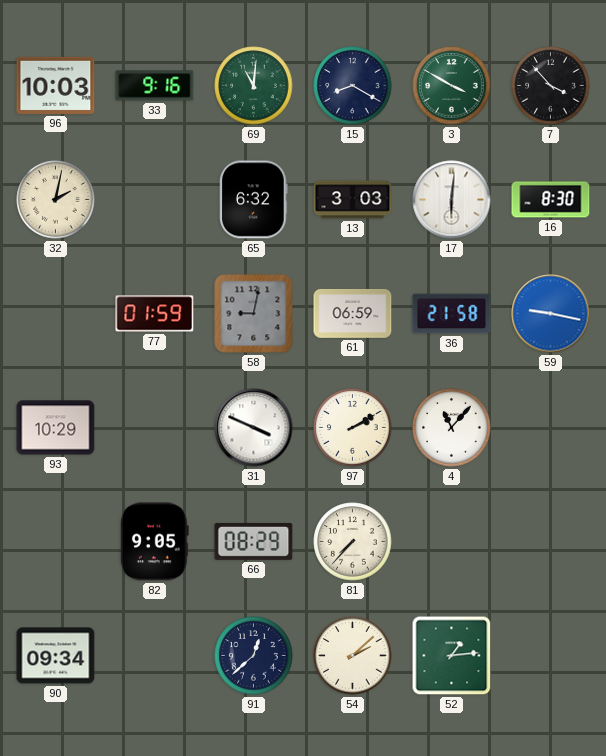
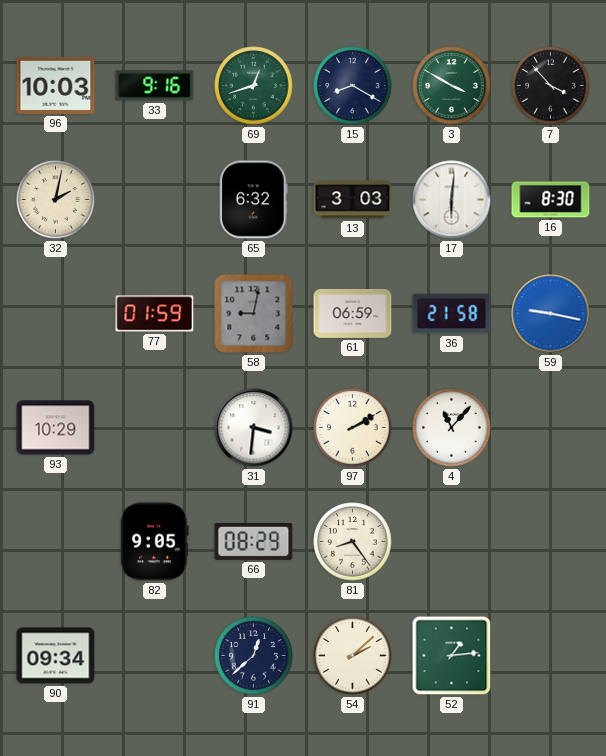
69: 11:01 -> 12:42 (254, 86)
31: 3:49 -> 3:31 (254, 428)
81: 7:37 -> 8:24 (353, 542)
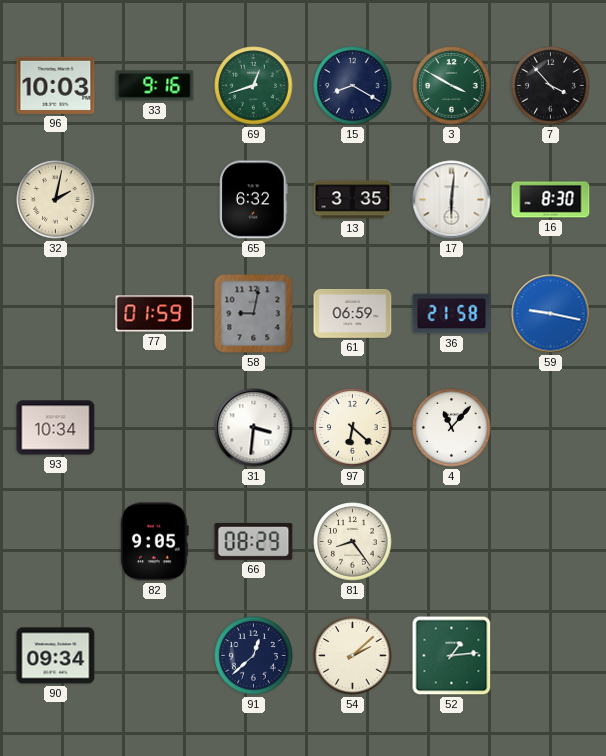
13: 3:03 -> 3:35 (353, 200)
93: 10:29 -> 10:34 (56, 428)
97: 2:10 -> 6:22 (353, 428)
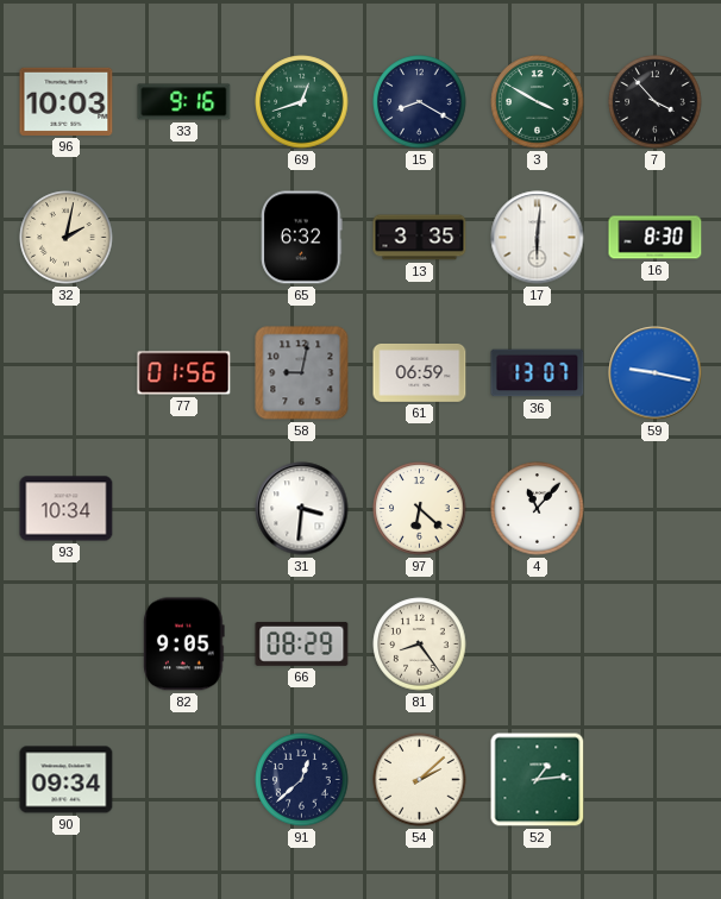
77: 01:59 -> 01:56 (184, 373)
36: 21:58 -> 13:07 (538, 373)
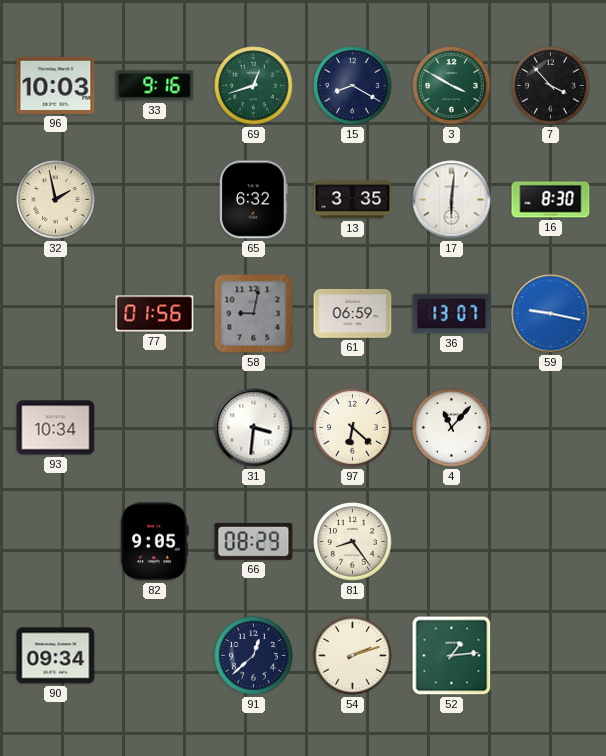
32: 2:02 -> 1:58 (56, 200)
54: 2:08 -> 2:12 (353, 656)
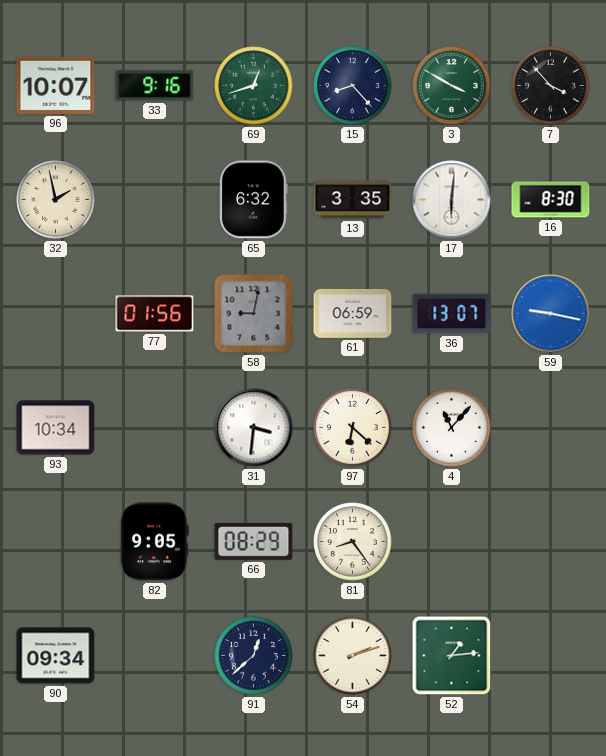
96: 10:03 -> 10:07 (56, 85)
15: 8:20 -> 8:23 (353, 86)
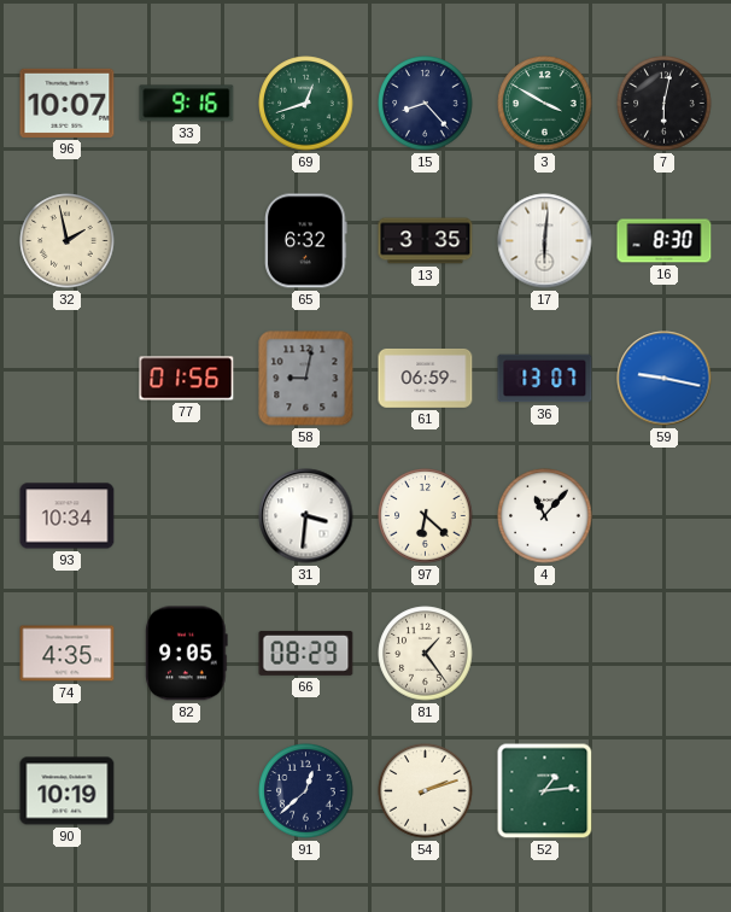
7: 3:53 -> 6:02 (665, 104)
74: none -> 4:35 (68, 654)
81: 8:24 -> 1:24 (426, 654)
90: 09:34 -> 10:19 (68, 791)
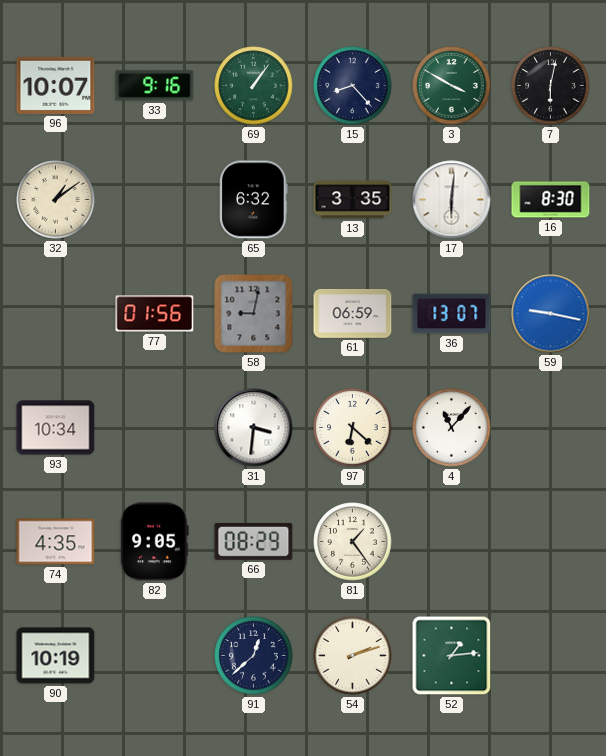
69: 12:42 -> 1:06 (254, 86)
32: 1:58 -> 1:09 (56, 200)
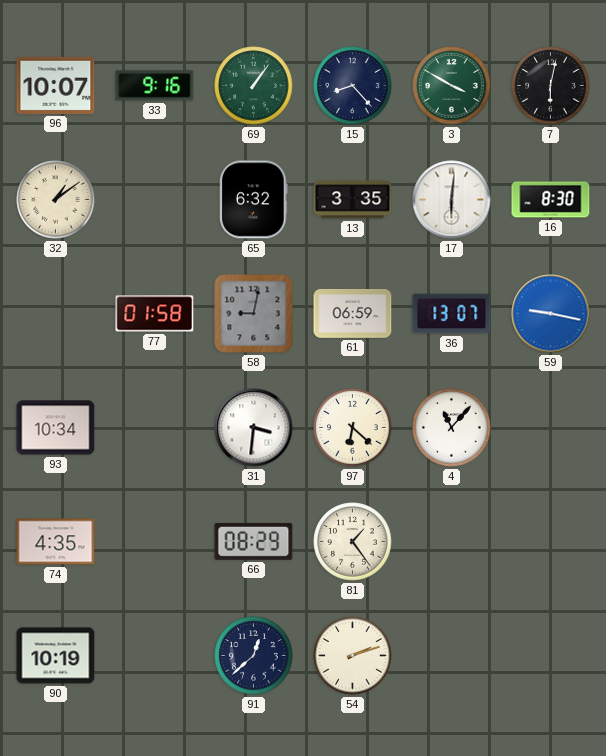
77: 01:56 -> 01:58 (155, 314)
82: 9:05 -> none (155, 542)
52: 1:14 -> none (452, 656)
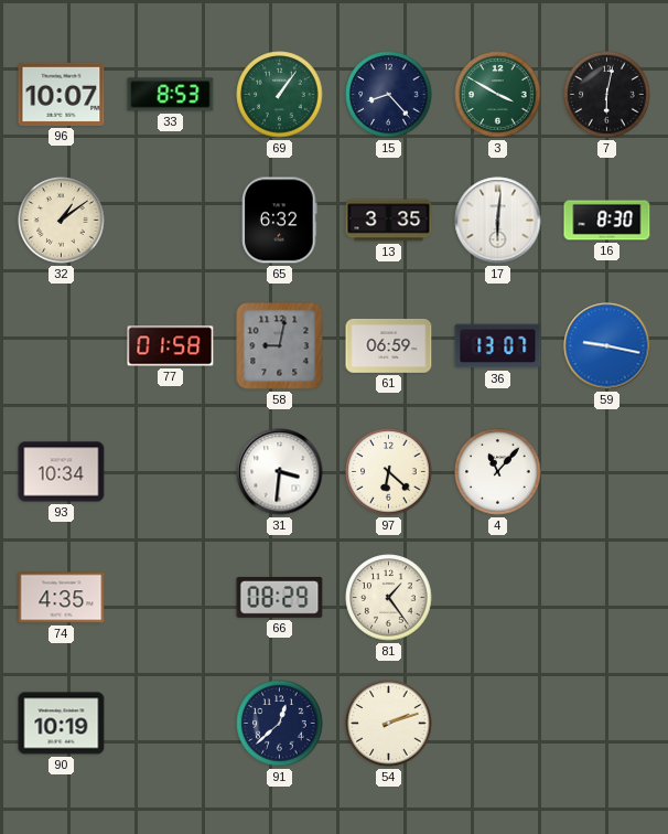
33: 9:16 -> 8:53 (171, 95)
